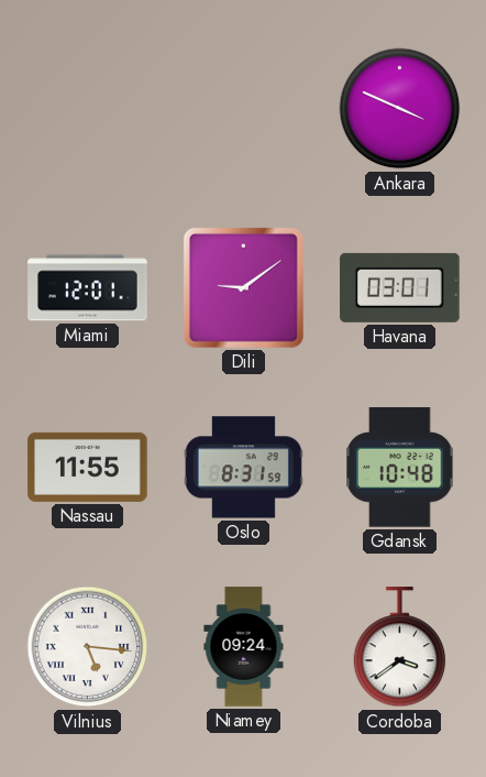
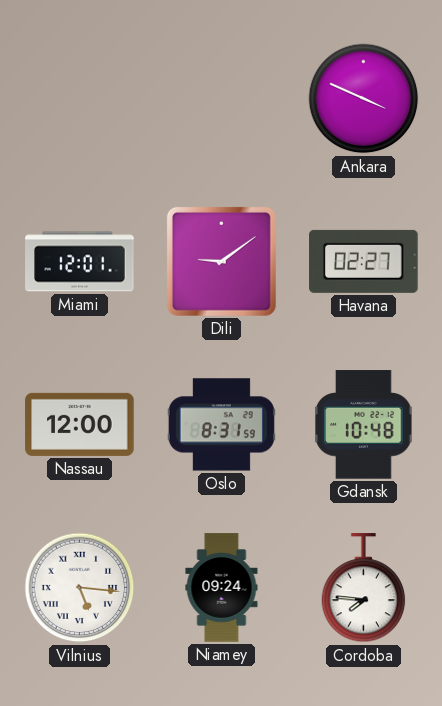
Havana: 03:01 -> 02:27 (364, 261)
Nassau: 11:55 -> 12:00 (80, 424)
Cordoba: 3:39 -> 7:46 (364, 588)
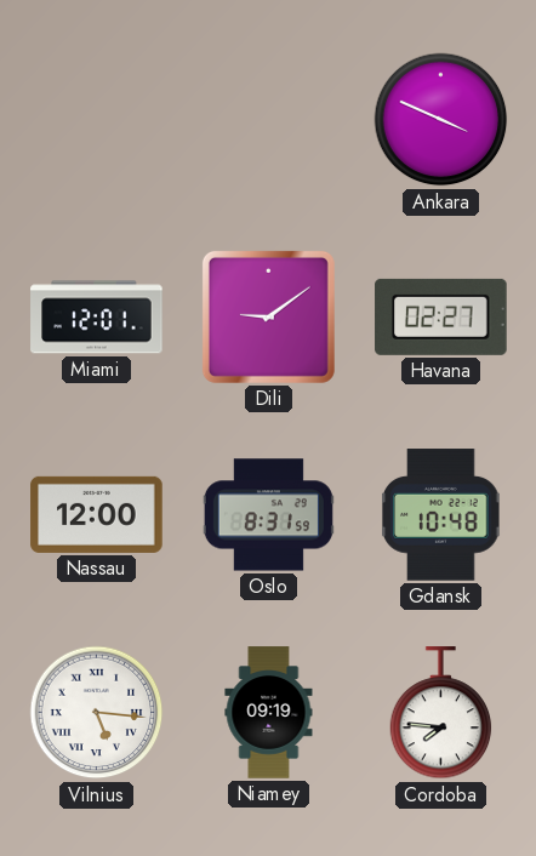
Niamey: 09:24 -> 09:19 (269, 713)
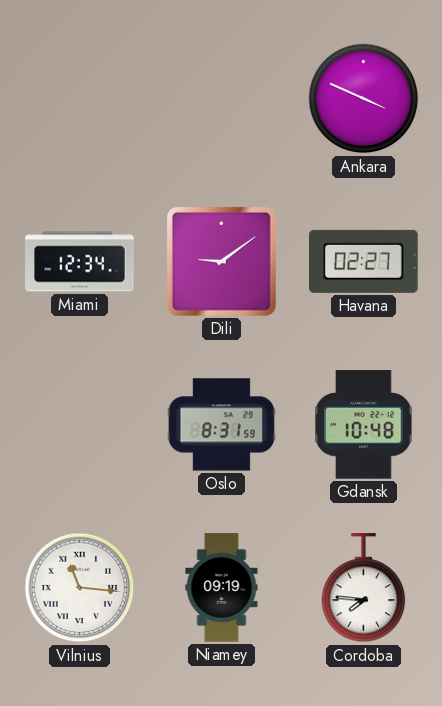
Miami: 12:01 -> 12:34 (80, 262)
Nassau: 12:00 -> none (97, 514)
Vilnius: 5:16 -> 11:16 (80, 588)
